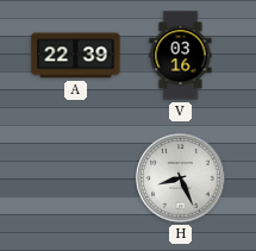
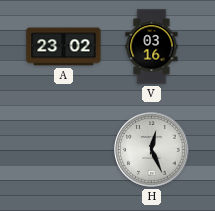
A: 22:39 -> 23:02 (64, 47)
H: 8:26 -> 12:26 (152, 150)
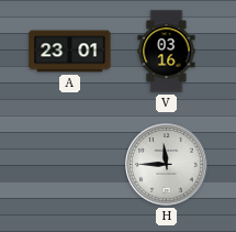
A: 23:02 -> 23:01 (70, 52)
H: 12:26 -> 11:45 (167, 165)
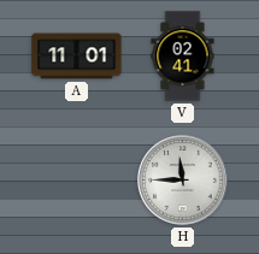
A: 23:01 -> 11:01 (77, 57)
V: 03:16 -> 02:41 (183, 57)
